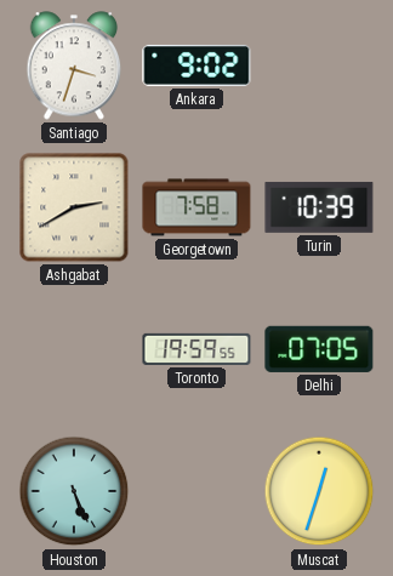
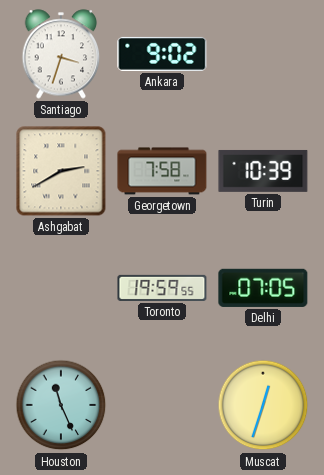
Houston: 5:26 -> 11:26 (61, 405)
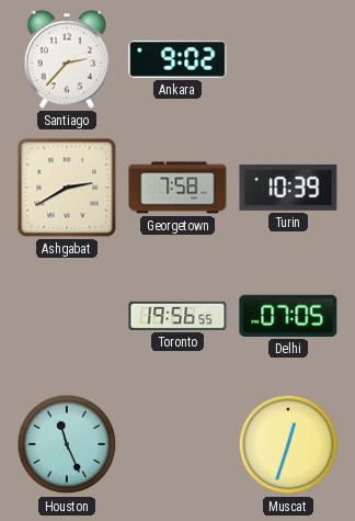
Santiago: 3:33 -> 2:37 (67, 59)
Toronto: 19:59 -> 19:56 (177, 316)
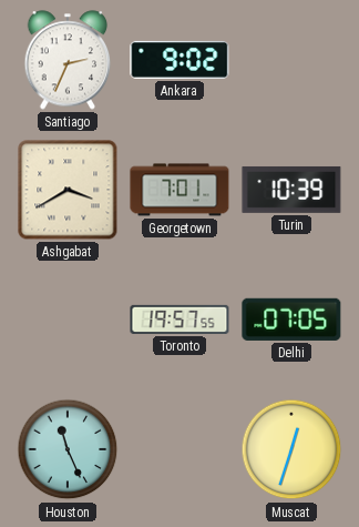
Santiago: 2:37 -> 2:34 (68, 60)
Ashgabat: 2:40 -> 3:40 (68, 190)
Georgetown: 7:58 -> 7:01 (179, 190)
Toronto: 19:56 -> 19:57 (179, 320)
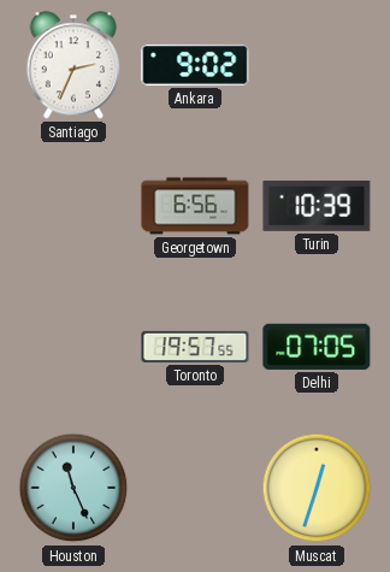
Ashgabat: 3:40 -> none (68, 190)
Georgetown: 7:01 -> 6:56 (195, 206)
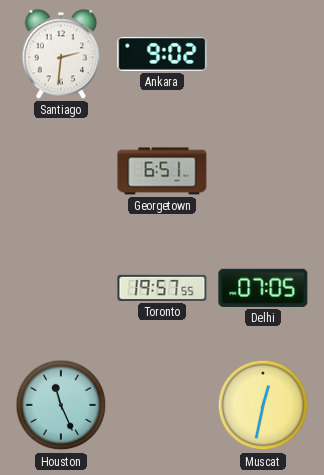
Santiago: 2:34 -> 2:31 (61, 54)
Georgetown: 6:56 -> 6:51 (162, 171)
Turin: 10:39 -> none (317, 206)
Muscat: 12:33 -> 12:32 (263, 405)
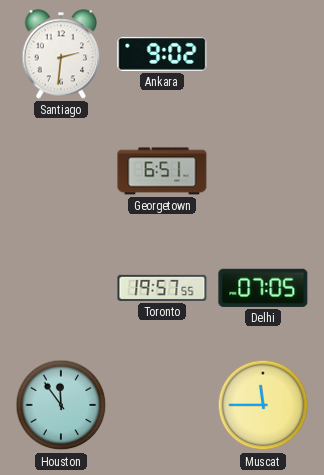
Houston: 11:26 -> 11:54 (61, 405)
Muscat: 12:32 -> 11:45 (263, 405)
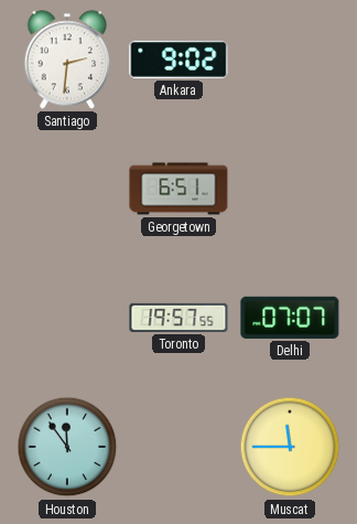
Delhi: 07:05 -> 07:07 (290, 318)
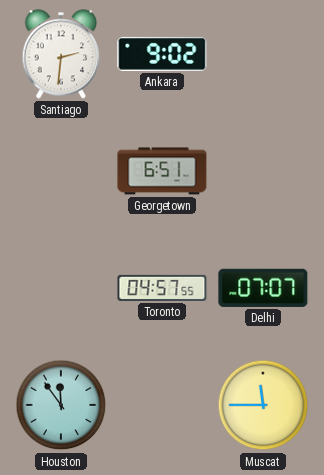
Toronto: 19:57 -> 04:57 (162, 288)
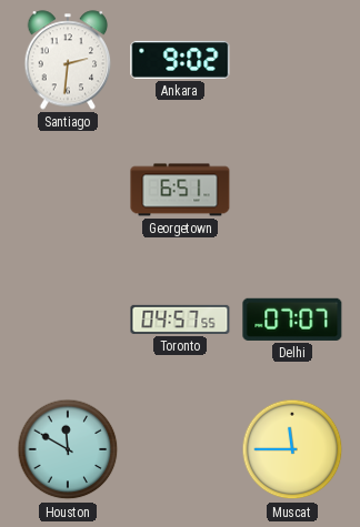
Houston: 11:54 -> 11:50 (68, 449)
